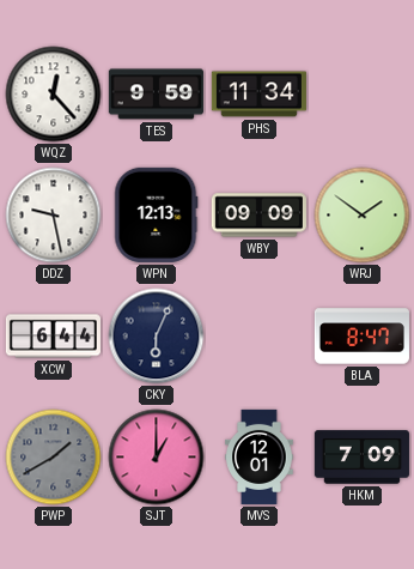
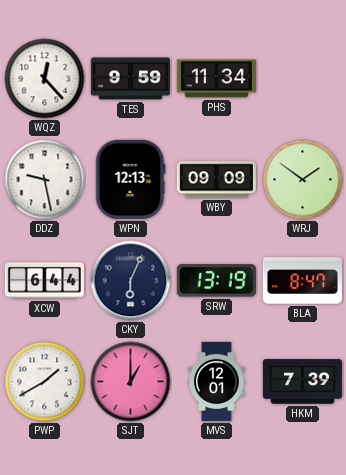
SRW: none -> 13:19 (216, 281)
PWP dial: grey -> white (45, 382)
HKM: 7:09 -> 7:39 (302, 382)
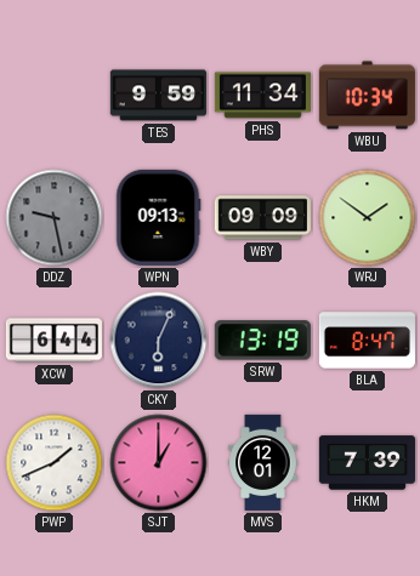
WQZ: 12:23 -> none (45, 79)
WBU: none -> 10:34 (367, 96)
DDZ dial: white -> grey (55, 218)
WPN: 12:13 -> 09:13 (159, 217)
PWP: 1:40 -> 1:41 (55, 463)
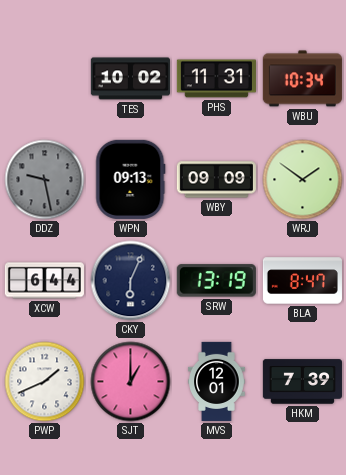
TES: 9:59 -> 10:02 (130, 79)
PHS: 11:34 -> 11:31 (216, 79)
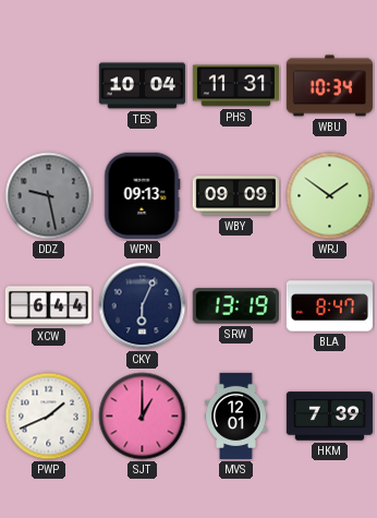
TES: 10:02 -> 10:04 (142, 86)
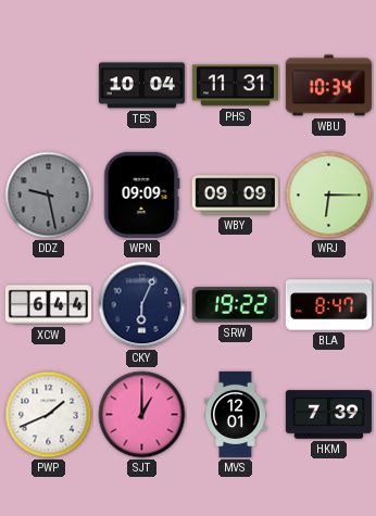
WPN: 09:13 -> 09:09 (142, 194)
WRJ: 1:51 -> 6:15 (329, 196)
SRW: 13:19 -> 19:22 (235, 305)
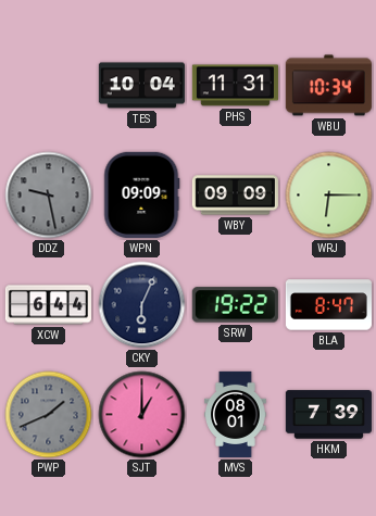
PWP dial: white -> grey (49, 415)
MVS: 12:01 -> 08:01 (236, 414)
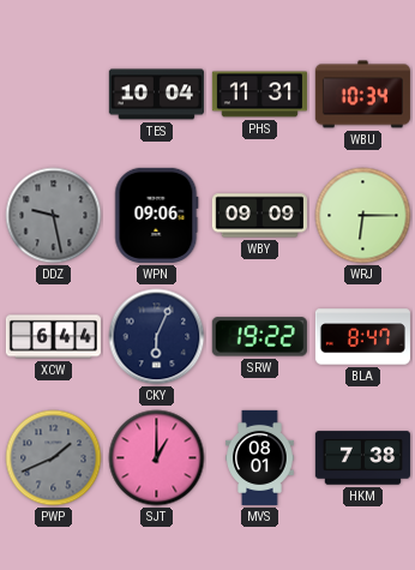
WPN: 09:09 -> 09:06 (157, 215)
HKM: 7:39 -> 7:38 (362, 458)
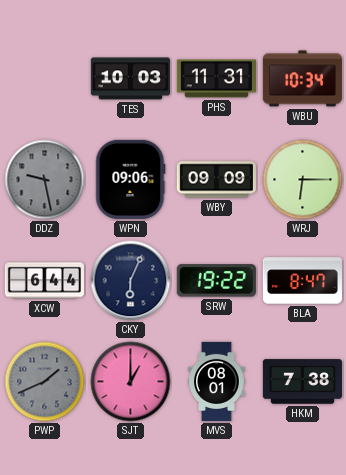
TES: 10:04 -> 10:03 (130, 79)
